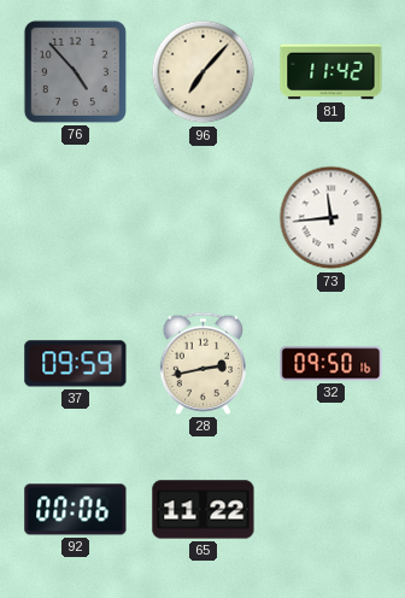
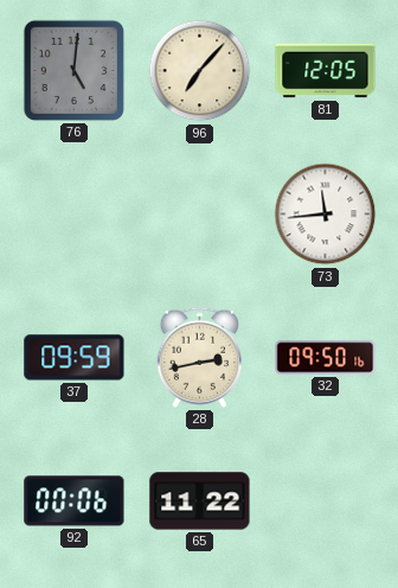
76: 4:53 -> 5:01 (73, 70)
81: 11:42 -> 12:05 (326, 71)
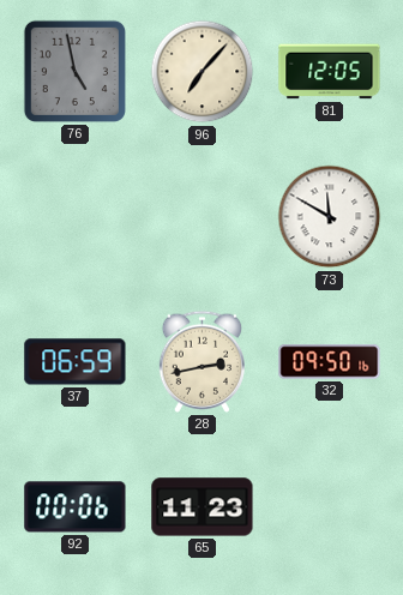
76: 5:01 -> 4:58 (74, 71)
73: 11:44 -> 11:50 (330, 217)
37: 09:59 -> 06:59 (76, 362)
65: 11:22 -> 11:23 (203, 507)
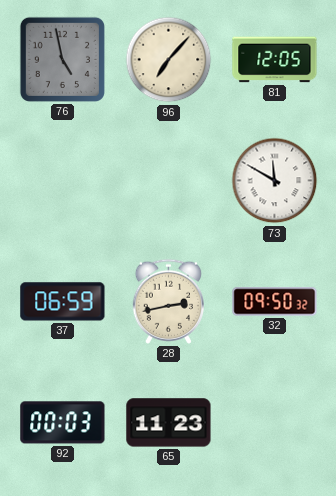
32: 09:50:16 -> 09:50:32 (275, 302)
92: 00:06 -> 00:03 (63, 423)
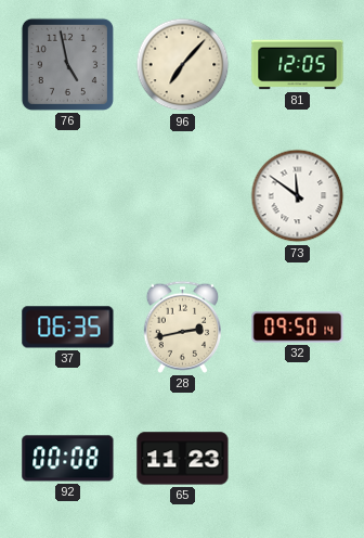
73: 11:50 -> 11:51 (298, 196)
37: 06:59 -> 06:35 (68, 328)
32: 09:50:32 -> 09:50:14 (298, 328)
92: 00:03 -> 00:08 (68, 459)
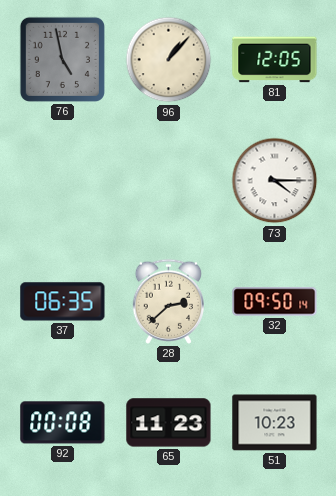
96: 7:07 -> 1:07 (169, 60)
73: 11:51 -> 4:15 (275, 181)
28: 2:43 -> 2:38 (168, 301)
51: none -> 10:23 (275, 423)
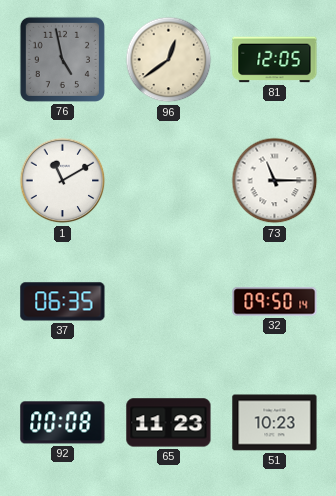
96: 1:07 -> 12:39 (169, 60)
1: none -> 11:10 (63, 181)
73: 4:15 -> 11:15 (275, 181)
28: 2:38 -> none (168, 301)
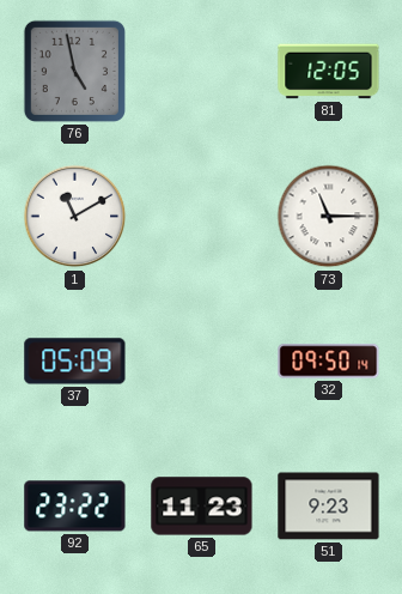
96: 12:39 -> none (169, 60)
37: 06:35 -> 05:09 (75, 362)
92: 00:08 -> 23:22 (75, 507)
51: 10:23 -> 9:23 (329, 507)
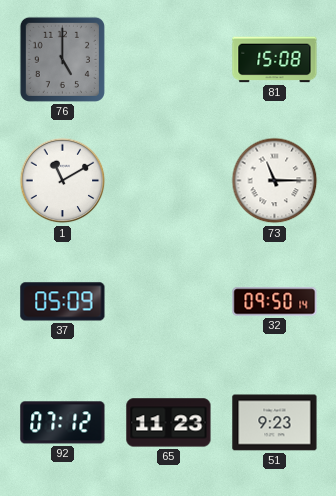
76: 4:58 -> 5:00 (62, 59)
81: 12:05 -> 15:08 (275, 60)
92: 23:22 -> 07:12 (63, 423)
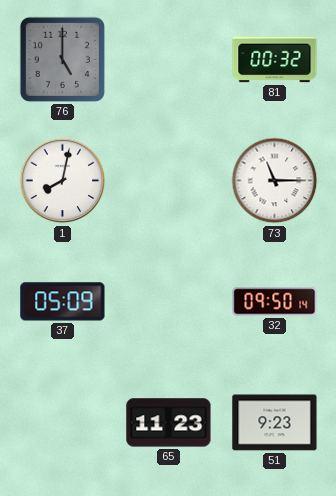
81: 15:08 -> 00:32 (275, 60)
1: 11:10 -> 8:02 (63, 181)
92: 07:12 -> none (63, 423)
